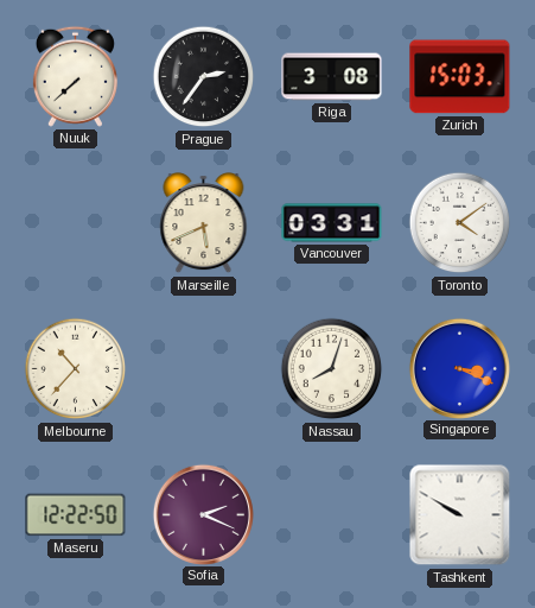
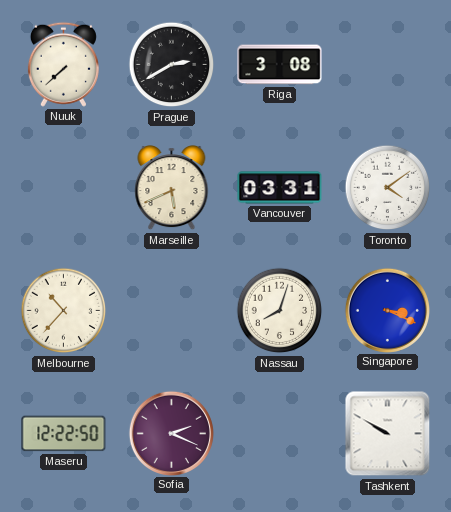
Prague: 2:36 -> 2:40 (172, 65)
Zurich: 15:03 -> none (460, 77)
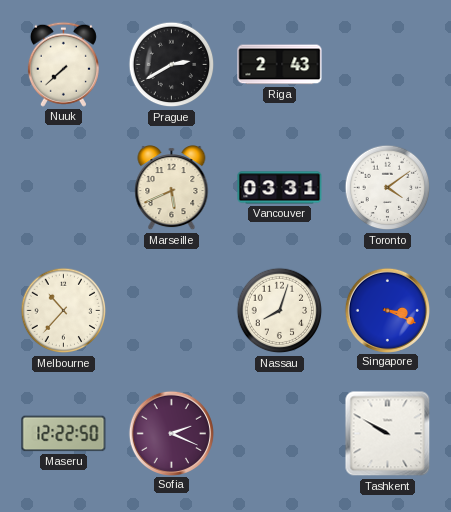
Riga: 3:08 -> 2:43 (280, 65)
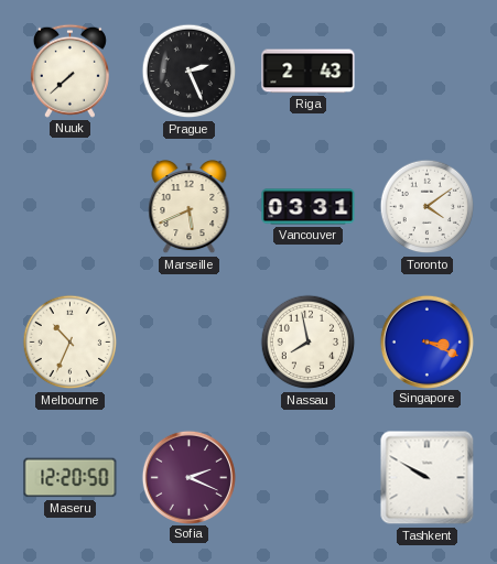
Prague: 2:40 -> 2:26 (190, 72)
Melbourne: 10:37 -> 10:34 (71, 343)
Nassau: 8:03 -> 7:58 (309, 343)
Maseru: 12:22 -> 12:20 (71, 478)
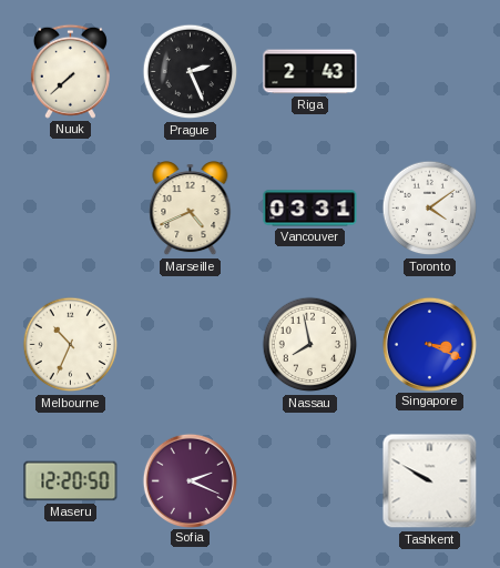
Marseille: 5:41 -> 4:41 (191, 209)
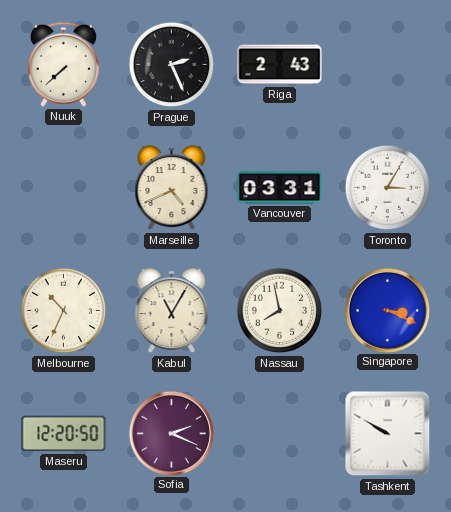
Toronto: 4:09 -> 3:05 (388, 188)
Kabul: none -> 11:05 (172, 311)
